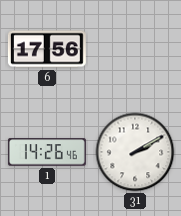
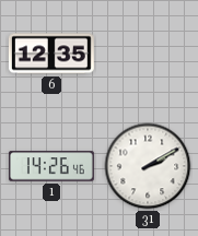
6: 17:56 -> 12:35 (51, 54)
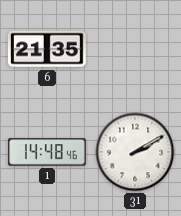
6: 12:35 -> 21:35 (47, 49)
1: 14:26 -> 14:48 (47, 152)
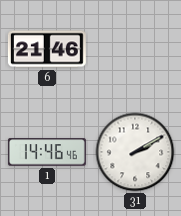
6: 21:35 -> 21:46 (47, 49)
1: 14:48 -> 14:46 (47, 152)
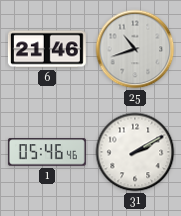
25: none -> 10:42 (135, 49)
1: 14:46 -> 05:46 (47, 152)
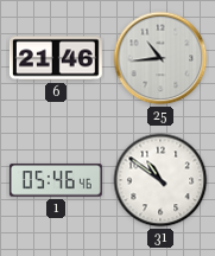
25: 10:42 -> 10:44 (160, 58)
31: 2:10 -> 10:51 (160, 180)
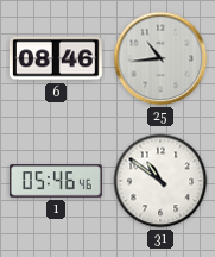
6: 21:46 -> 08:46 (56, 58)
